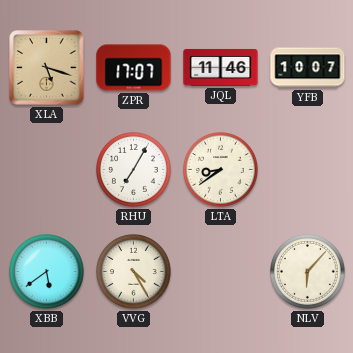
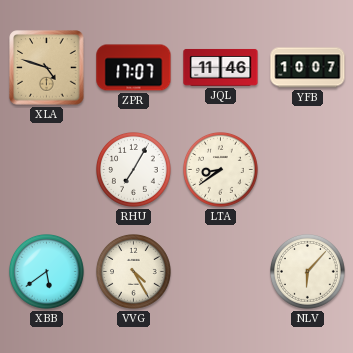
XLA: 5:18 -> 4:48 (47, 68)
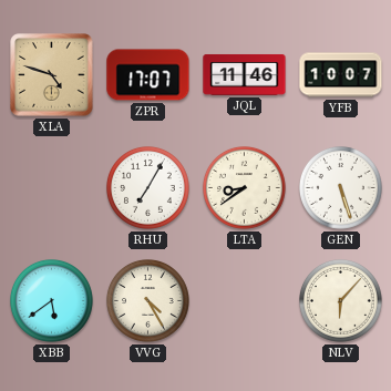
GEN: none -> 5:27 (341, 188)
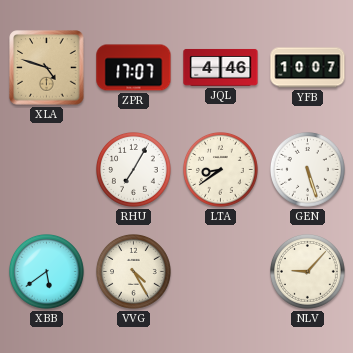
JQL: 11:46 -> 4:46 (221, 67)
NLV: 6:07 -> 9:07 (308, 272)
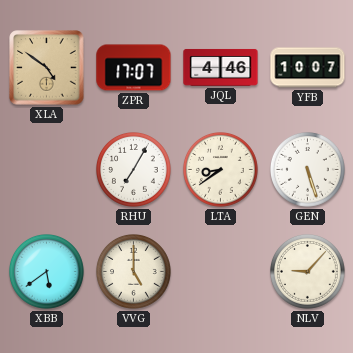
XLA: 4:48 -> 4:51 (47, 68)
VVG: 4:25 -> 5:00 (134, 272)
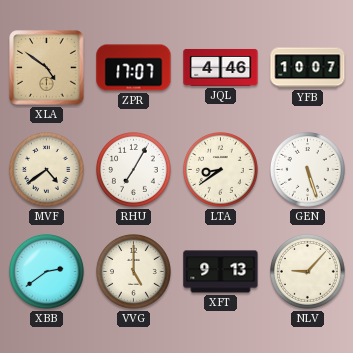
MVF: none -> 4:39 (47, 170)
XBB: 5:39 -> 2:39 (47, 272)
XFT: none -> 9:13 (221, 272)
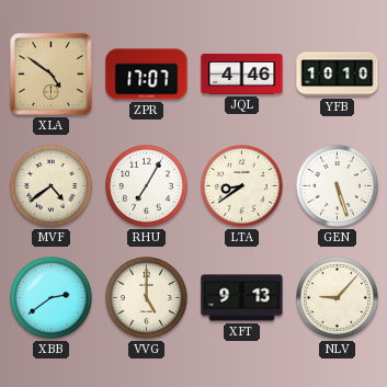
YFB: 10:07 -> 10:10 (338, 75)
